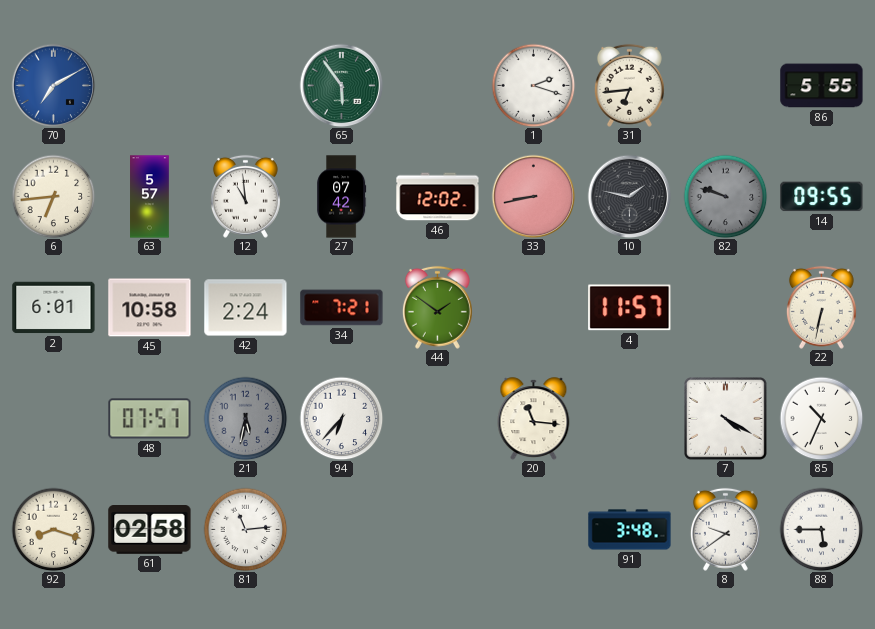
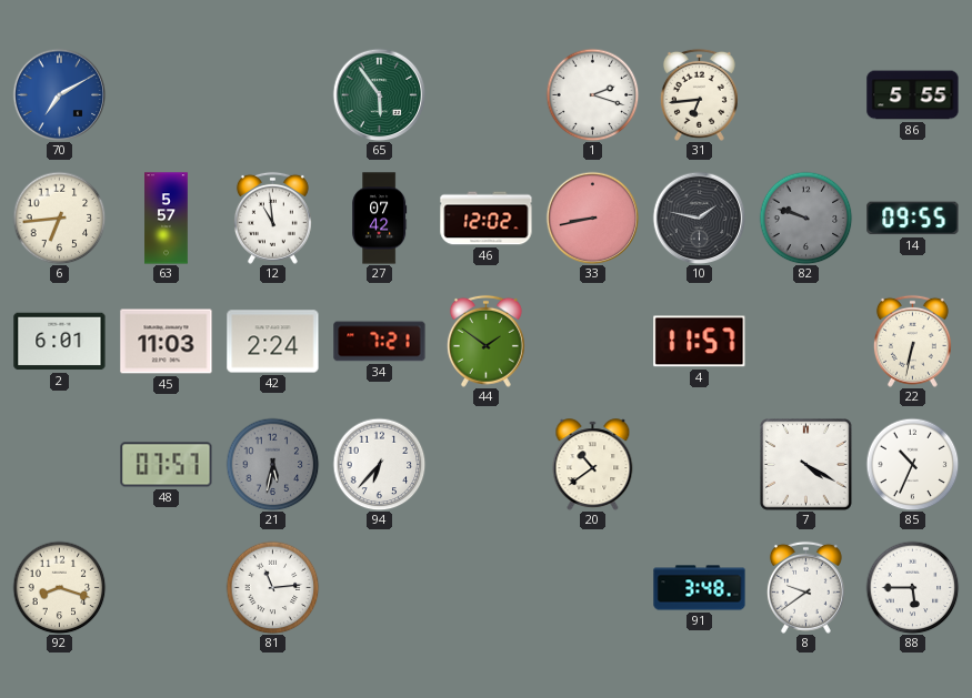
45: 10:58 -> 11:03 (167, 342)
20: 11:16 -> 10:39 (593, 465)
61: 02:58 -> none (150, 530)
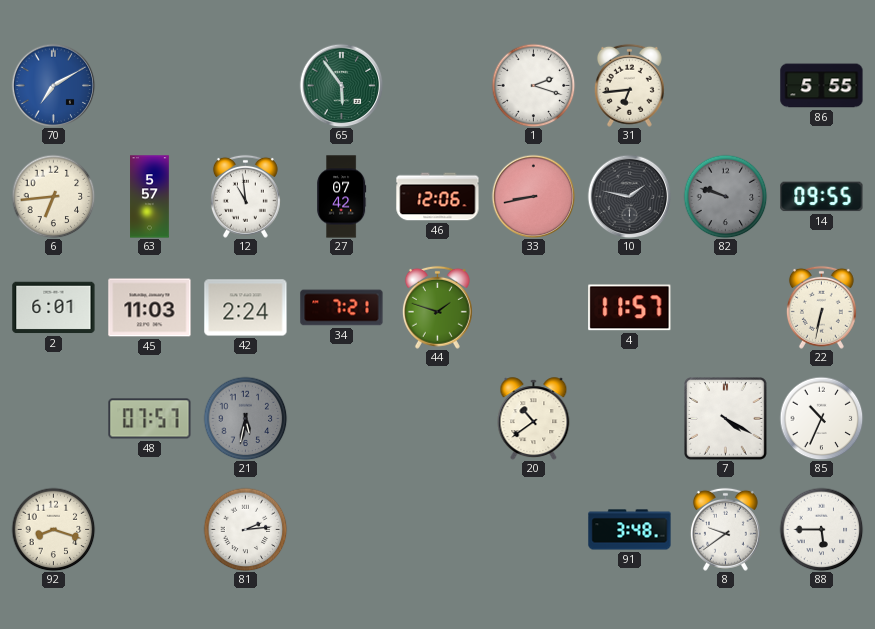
46: 12:02 -> 12:06 (438, 197)
44: 1:51 -> 1:48 (437, 307)
94: 6:37 -> none (379, 464)
81: 11:14 -> 2:14 (245, 529)
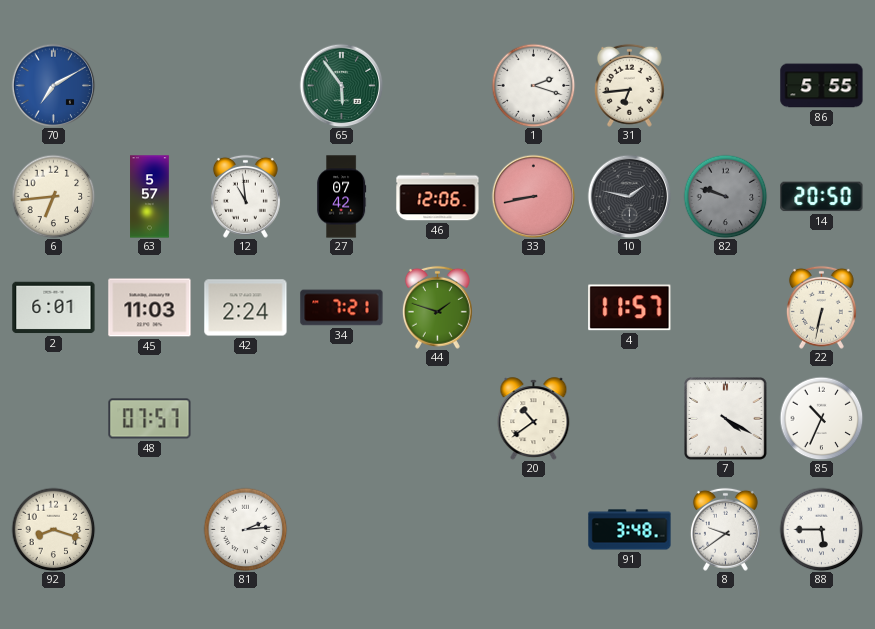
14: 09:55 -> 20:50 (822, 197)
21: 5:32 -> none (245, 418)
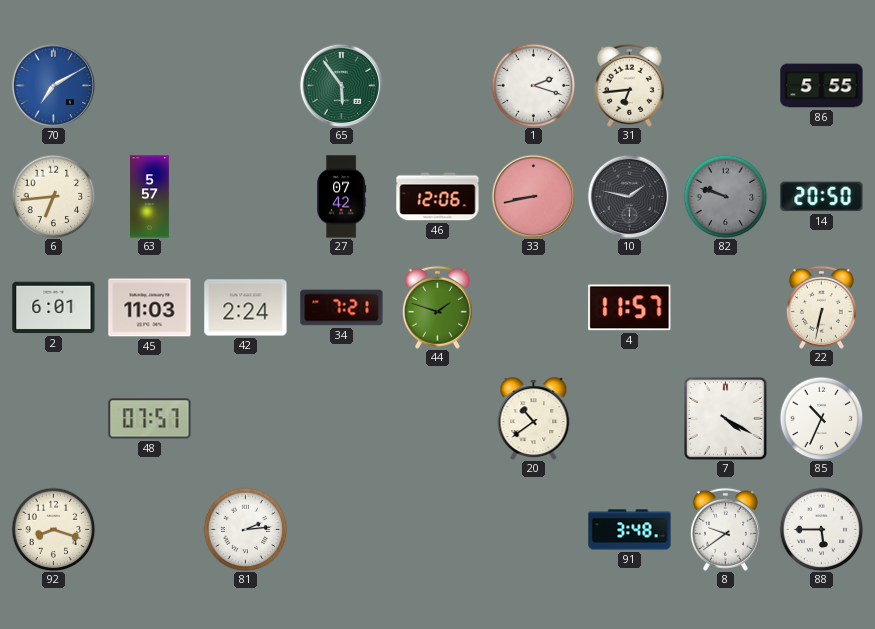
12: 10:59 -> none (245, 196)
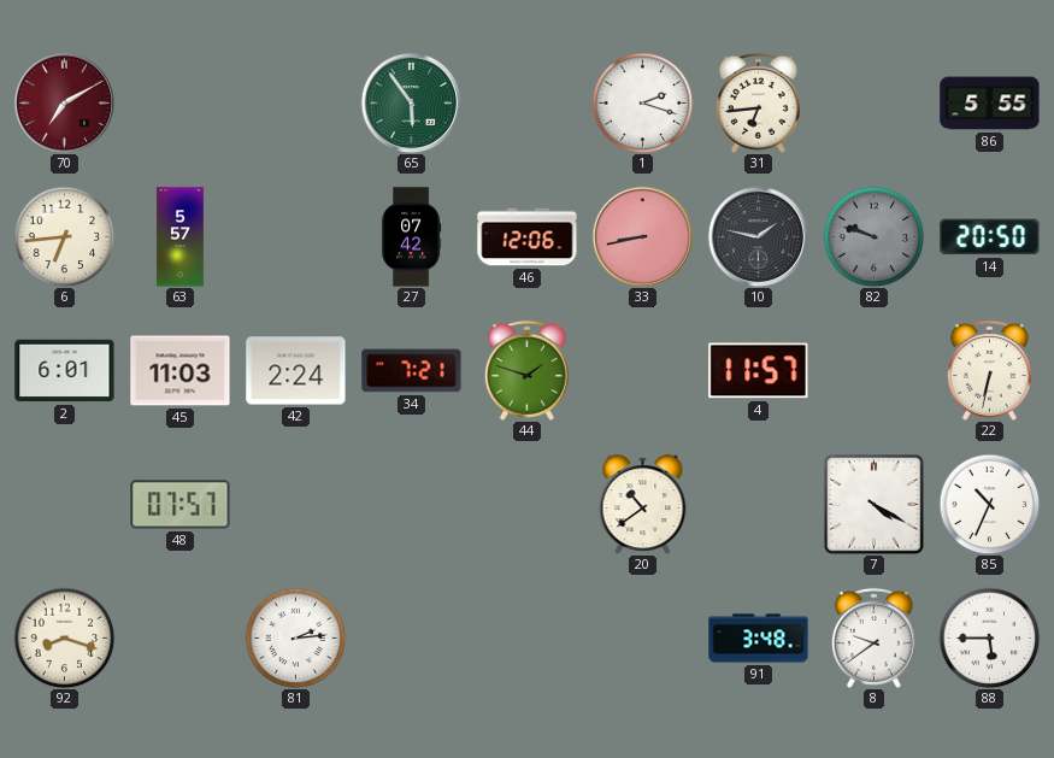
70 dial: blue -> burgundy (64, 102)
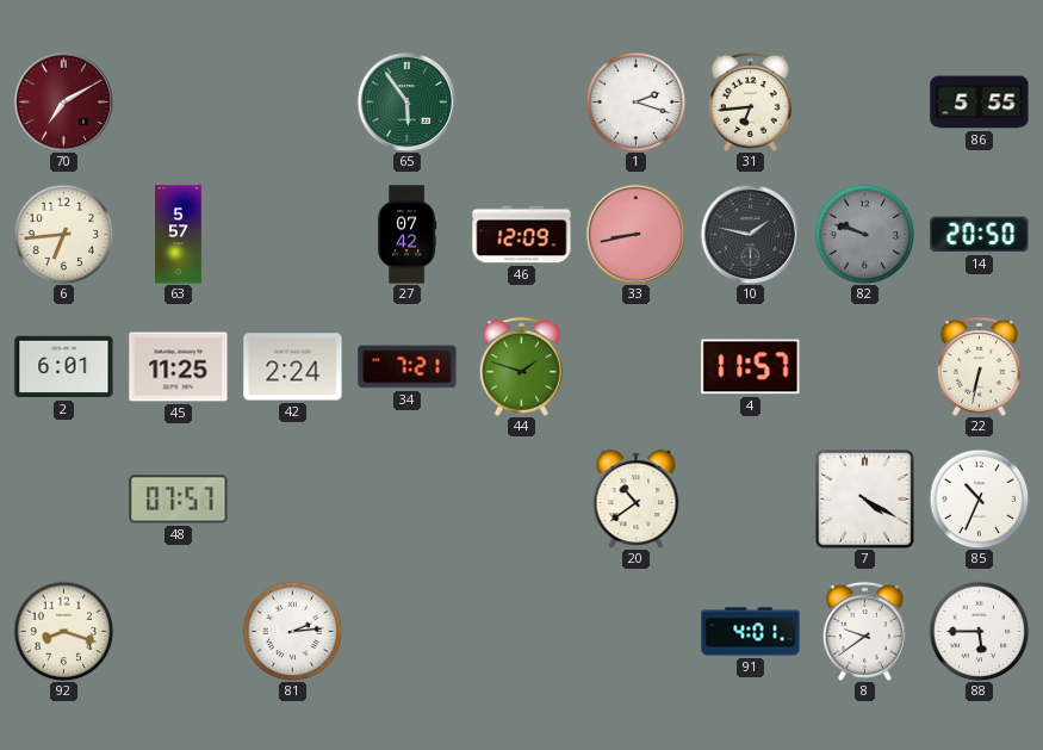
46: 12:06 -> 12:09 (522, 235)
45: 11:03 -> 11:25 (179, 367)
91: 3:48 -> 4:01 (751, 632)
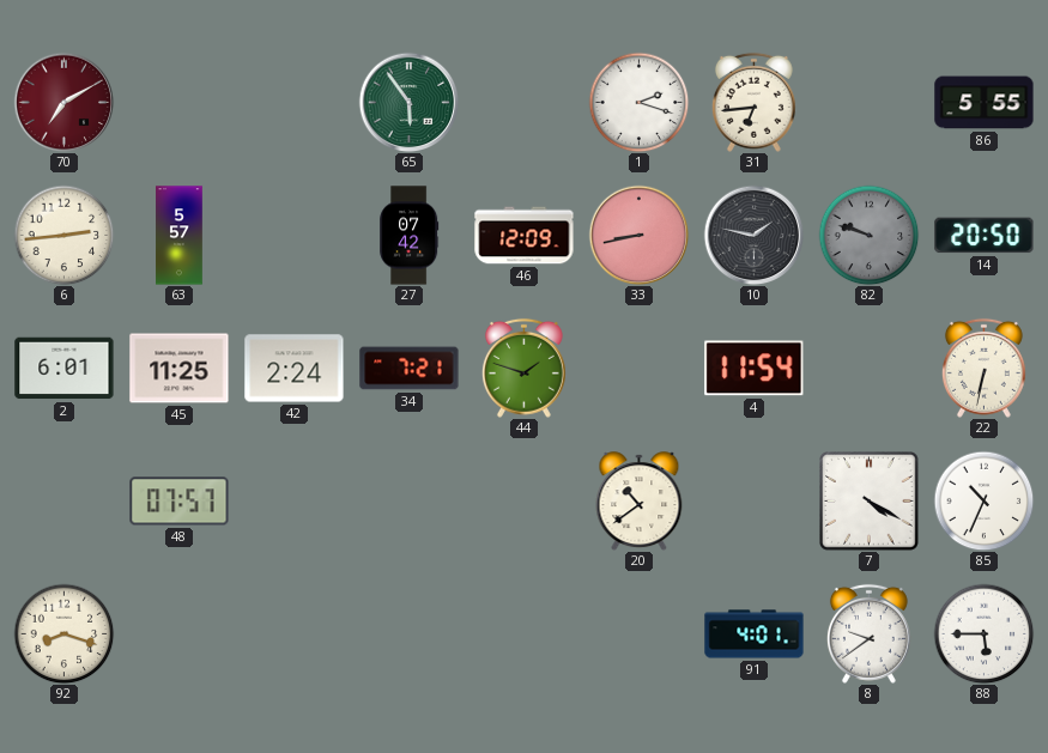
6: 6:44 -> 2:44 (63, 235)
4: 11:57 -> 11:54 (755, 369)
81: 2:14 -> none (292, 631)
